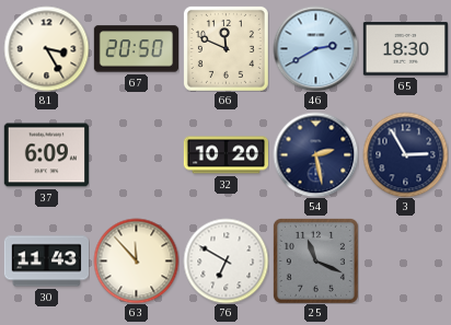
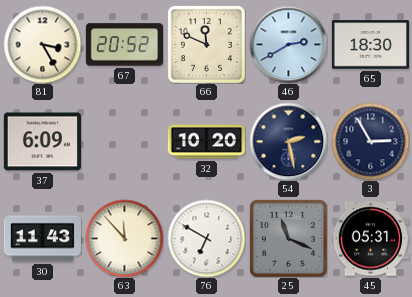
67: 20:50 -> 20:52 (124, 45)
45: none -> 05:31 (370, 239)
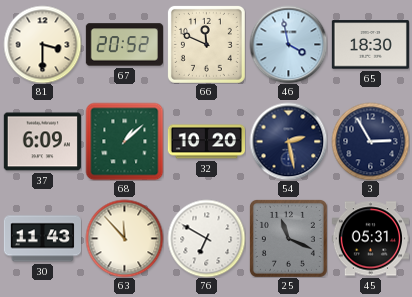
81: 3:25 -> 3:30 (42, 44)
46: 2:40 -> 3:58 (288, 44)
68: none -> 1:08 (124, 141)
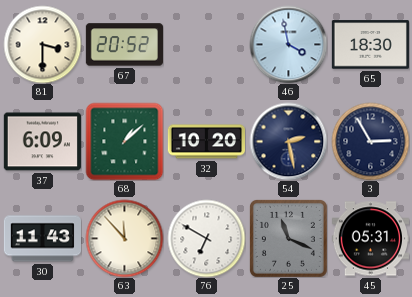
66: 11:49 -> none (206, 44)
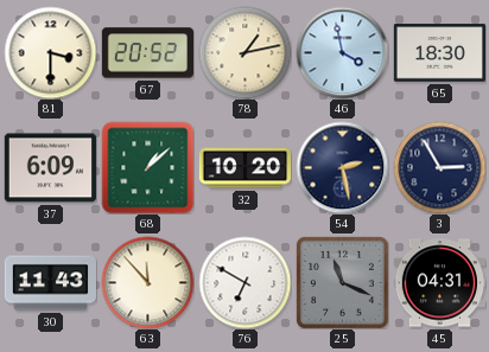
78: none -> 1:13 (244, 52)
45: 05:31 -> 04:31 (439, 283)
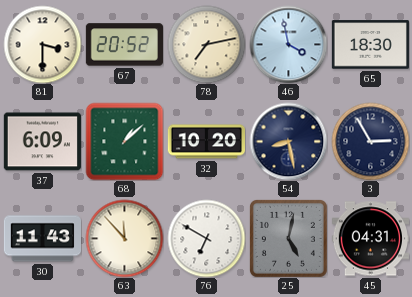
78: 1:13 -> 7:13 (206, 44)
54: 2:28 -> 8:28 (288, 141)
25: 11:19 -> 5:02 (288, 238)
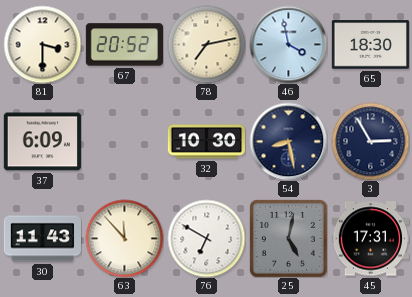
68: 1:08 -> none (124, 141)
32: 10:20 -> 10:30 (206, 142)
45: 04:31 -> 17:31 (370, 239)
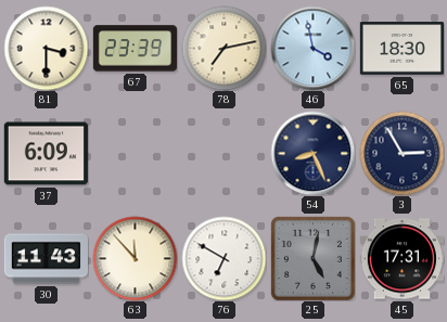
67: 20:52 -> 23:39 (135, 49)
32: 10:30 -> none (206, 142)
54: 8:28 -> 8:26 (312, 153)
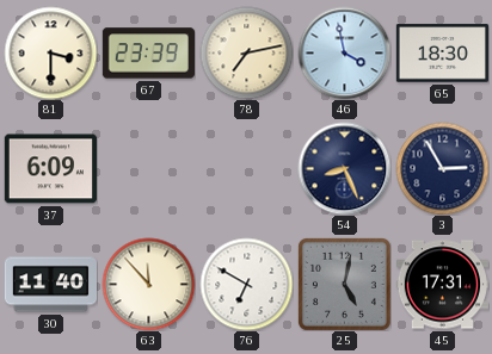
30: 11:43 -> 11:40 (50, 285)
